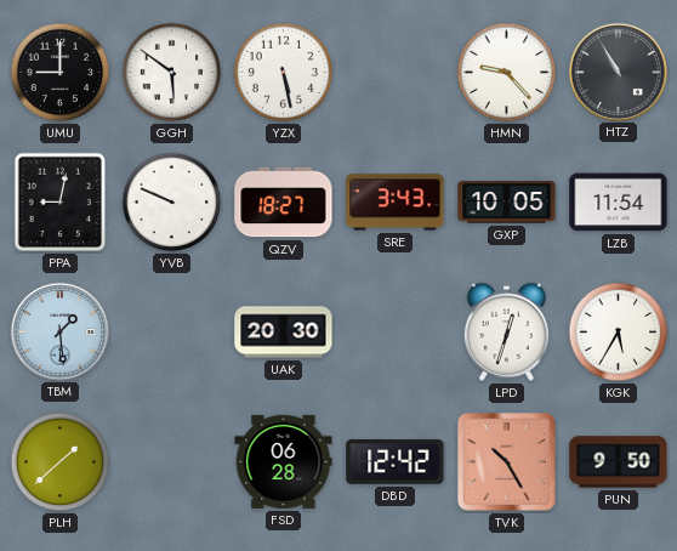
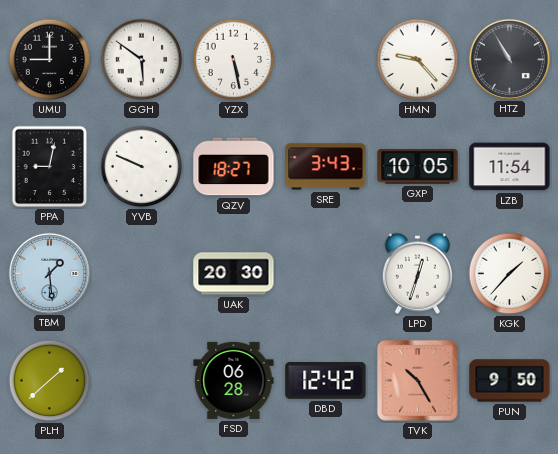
KGK: 5:35 -> 1:37 (510, 274)
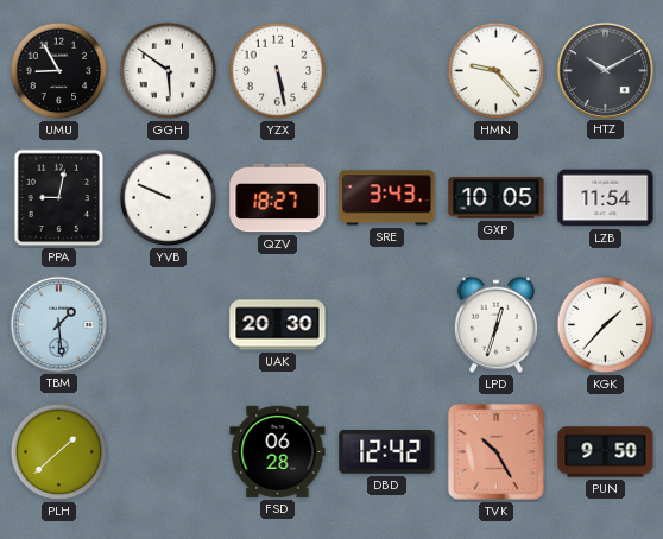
UMU: 9:00 -> 8:55 (59, 71)
HTZ: 10:55 -> 10:10 (605, 70)
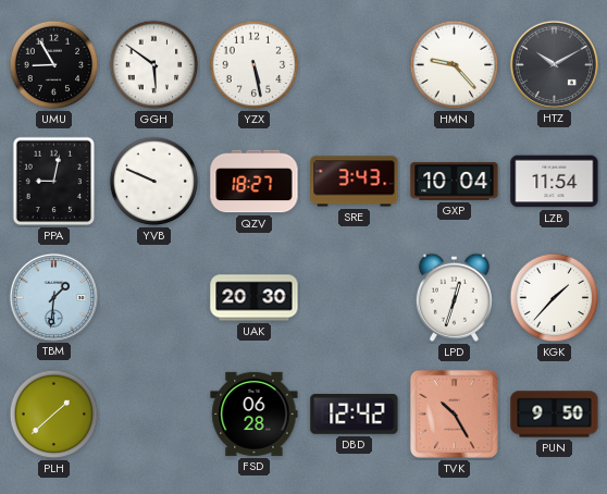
GXP: 10:05 -> 10:04 (455, 182)
TBM: 1:29 -> 1:31 (53, 297)
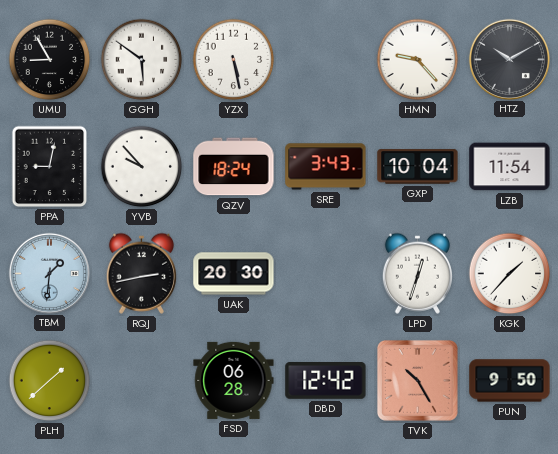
YVB: 9:49 -> 9:53 (142, 167)
QZV: 18:27 -> 18:24 (234, 167)
RQJ: none -> 2:43 (141, 273)
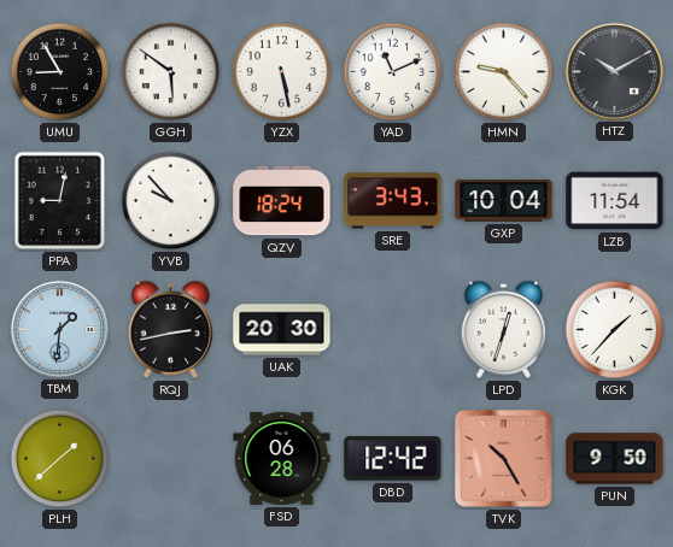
YAD: none -> 11:11 (393, 72)
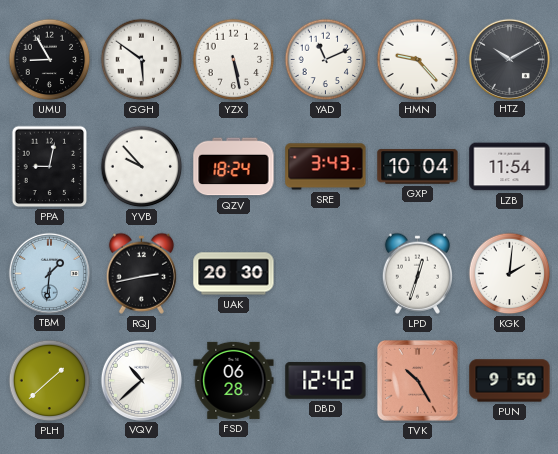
KGK: 1:37 -> 2:01 (510, 274)
VQV: none -> 10:38 (141, 380)
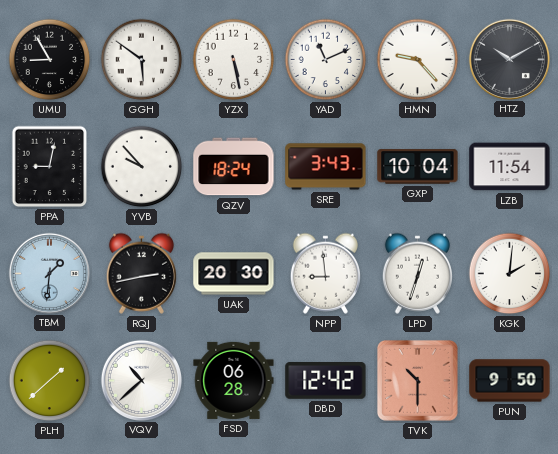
NPP: none -> 8:59 (325, 273)
TVK: 10:25 -> 10:30 (417, 380)
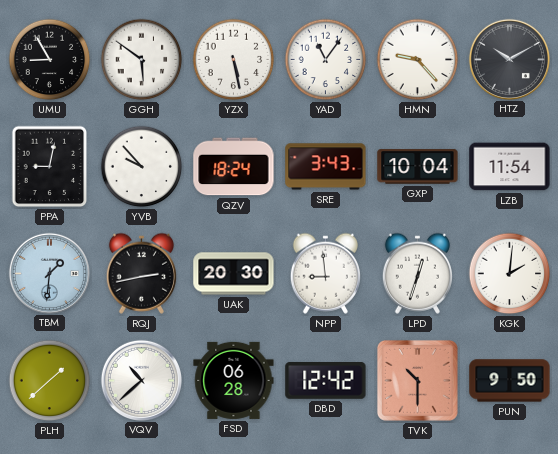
YAD: 11:11 -> 11:06 (326, 60)
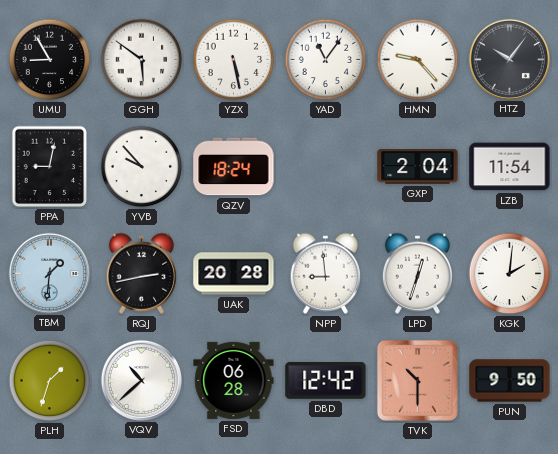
HTZ: 10:10 -> 10:06 (509, 59)
SRE: 3:43 -> none (326, 167)
GXP: 10:04 -> 2:04 (418, 167)
UAK: 20:30 -> 20:28 (234, 274)
PLH: 1:38 -> 1:33 (50, 381)
